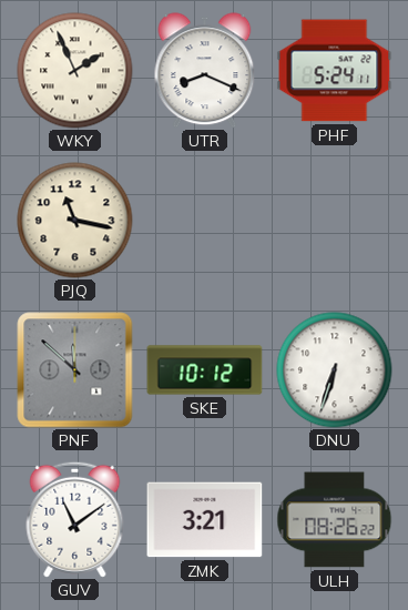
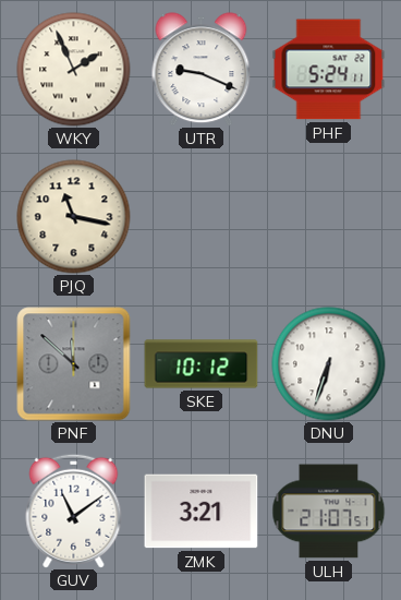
UTR: 8:19 -> 9:19 (202, 70)
ULH: 08:26 -> 21:07 (329, 512)
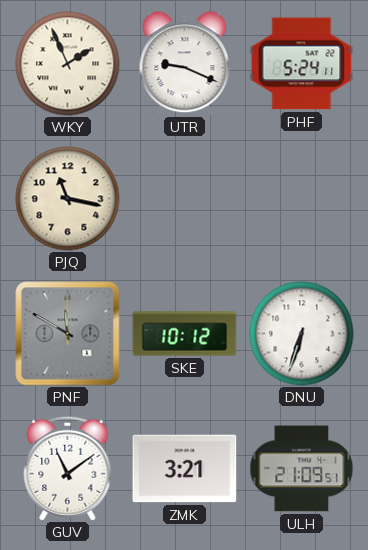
PNF: 11:52 -> 11:50 (68, 334)
ULH: 21:07 -> 21:09 (302, 469)
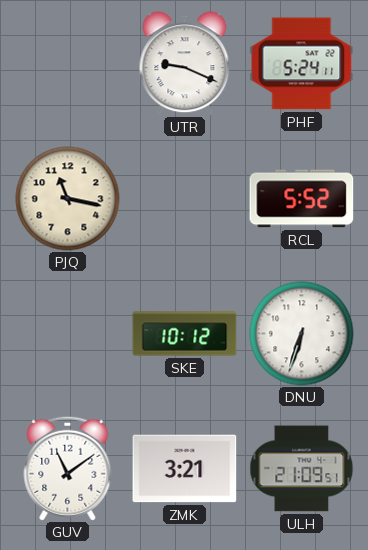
WKY: 1:56 -> none (68, 64)
RCL: none -> 5:52 (302, 199)
PNF: 11:50 -> none (68, 334)
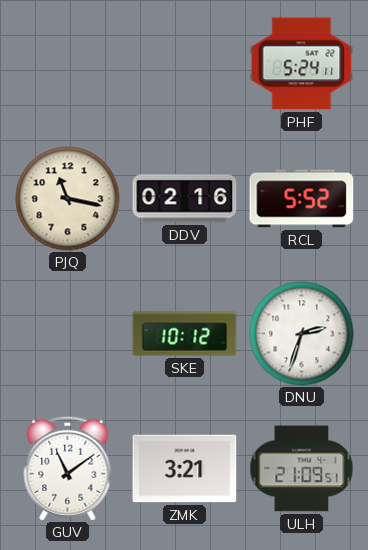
UTR: 9:19 -> none (185, 64)
DDV: none -> 02:16 (185, 199)
DNU: 6:33 -> 2:33 (302, 334)
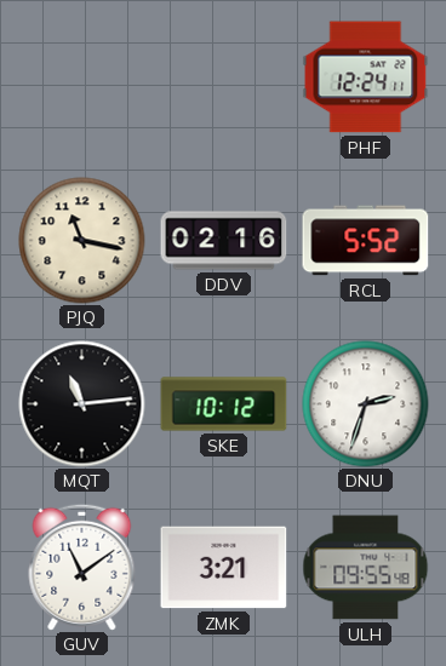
PHF: 5:24 -> 12:24 (366, 77)
MQT: none -> 11:14 (82, 404)
ULH: 21:09 -> 09:55 (366, 568)
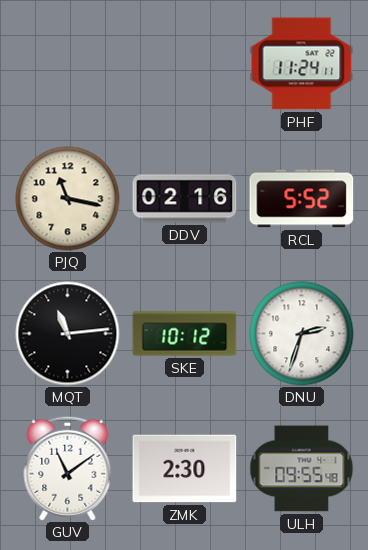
PHF: 12:24 -> 11:24 (302, 64)
ZMK: 3:21 -> 2:30 (185, 469)
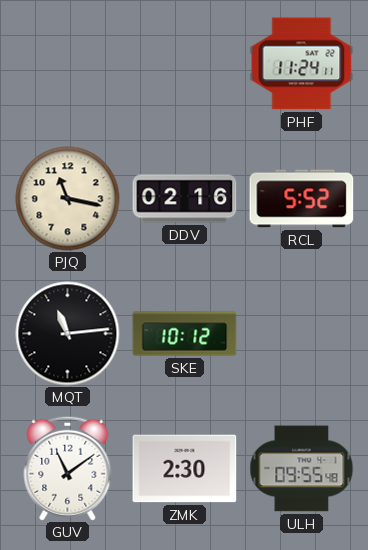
DNU: 2:33 -> none (302, 334)
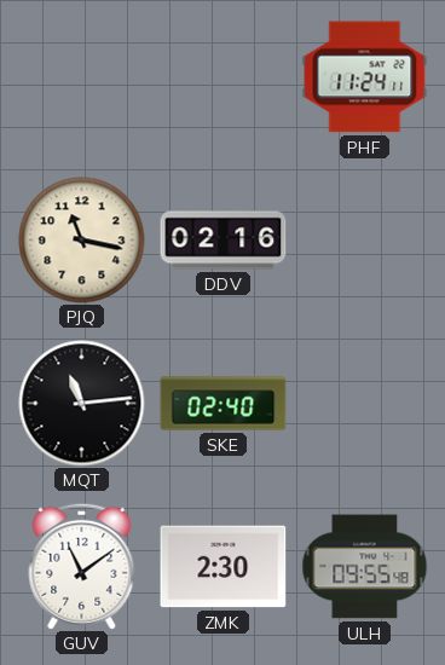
RCL: 5:52 -> none (302, 199)
SKE: 10:12 -> 02:40 (224, 404)
